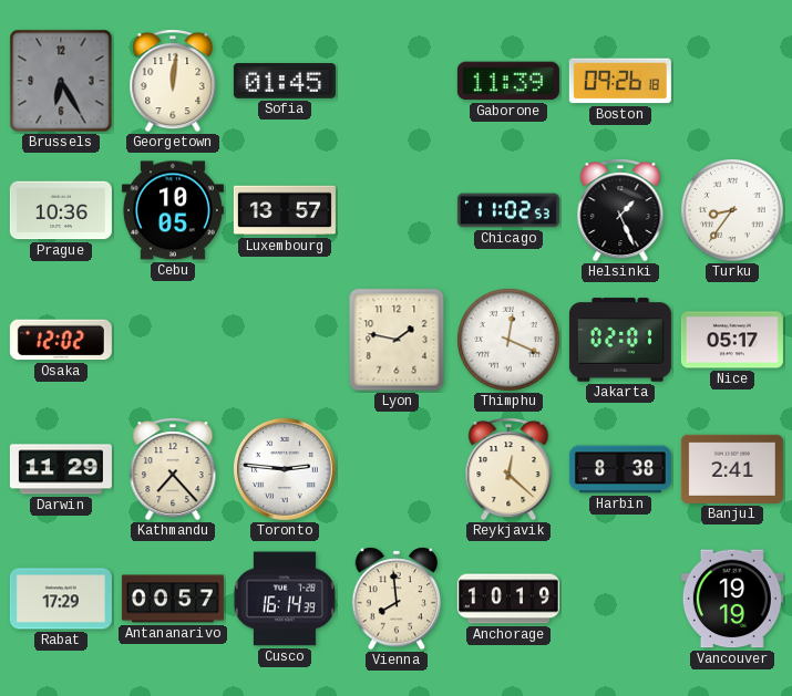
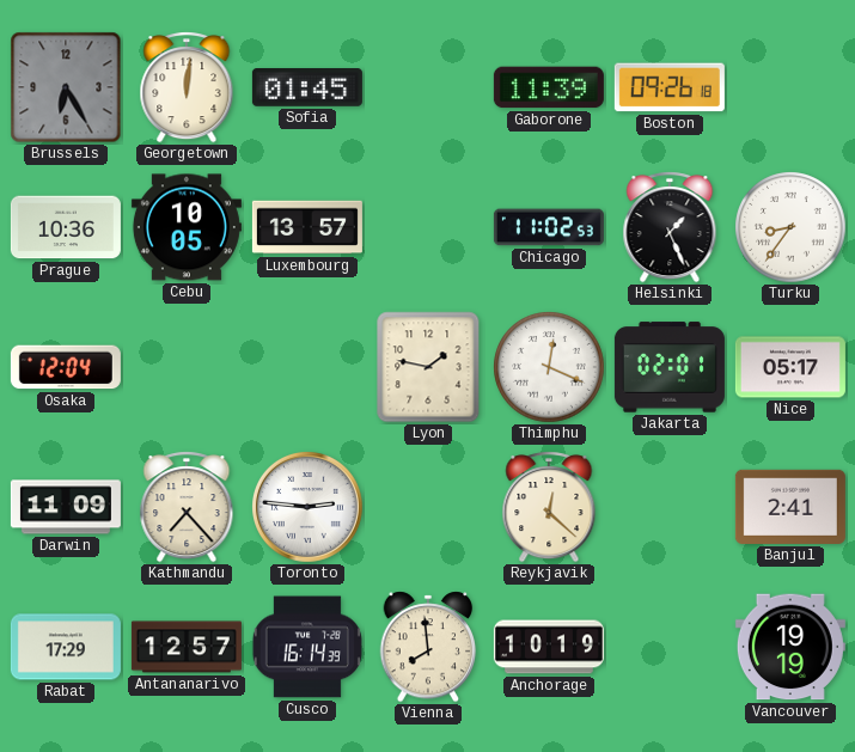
Osaka: 12:02 -> 12:04 (66, 367)
Darwin: 11:29 -> 11:09 (66, 507)
Harbin: 8:38 -> none (620, 469)
Antananarivo: 00:57 -> 12:57 (187, 647)
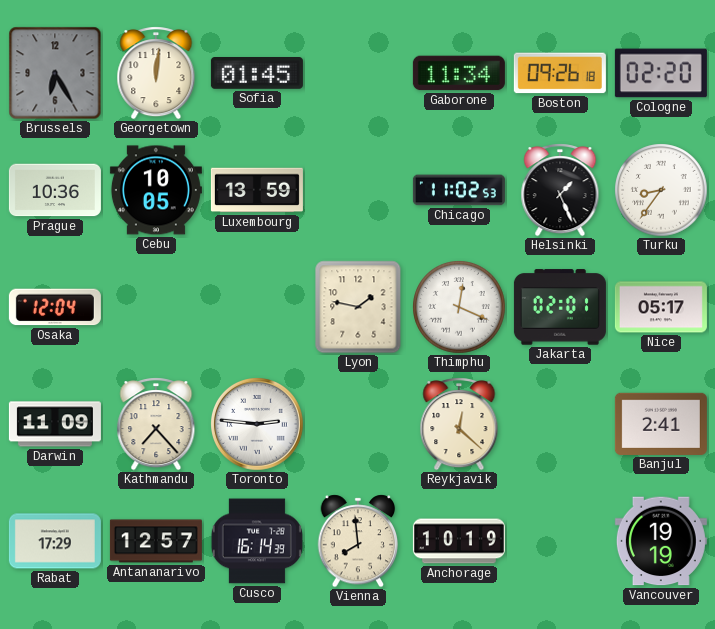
Gaborone: 11:39 -> 11:34 (459, 73)
Cologne: none -> 02:20 (661, 73)
Luxembourg: 13:57 -> 13:59 (257, 190)
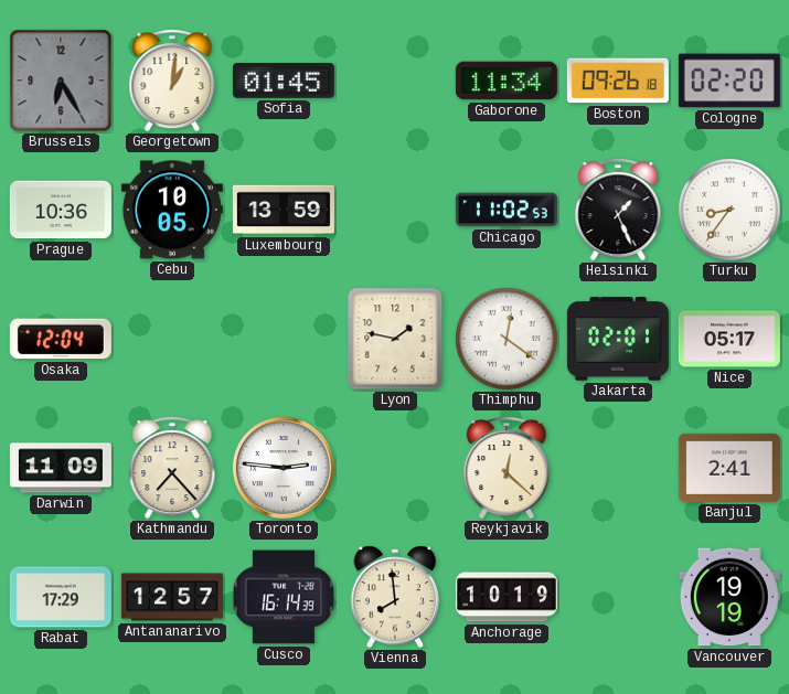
Georgetown: 12:01 -> 1:01 (172, 81)
Thimphu: 12:19 -> 12:21 (507, 339)
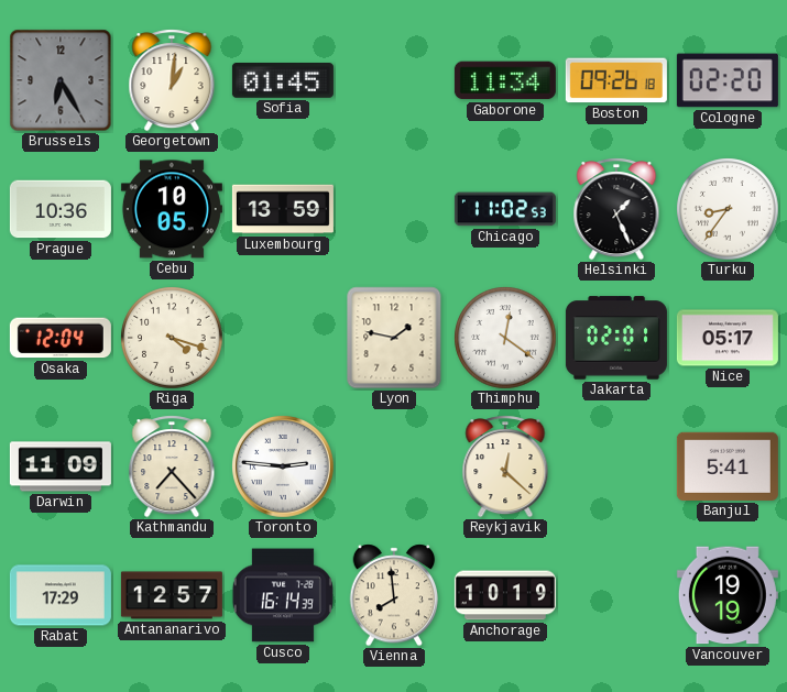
Riga: none -> 4:18 (172, 338)
Banjul: 2:41 -> 5:41 (728, 466)
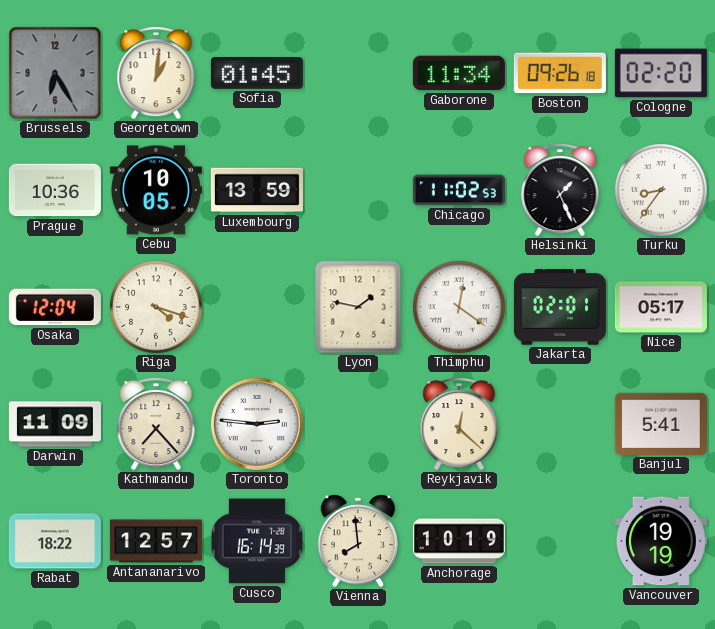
Rabat: 17:29 -> 18:22 (55, 541)
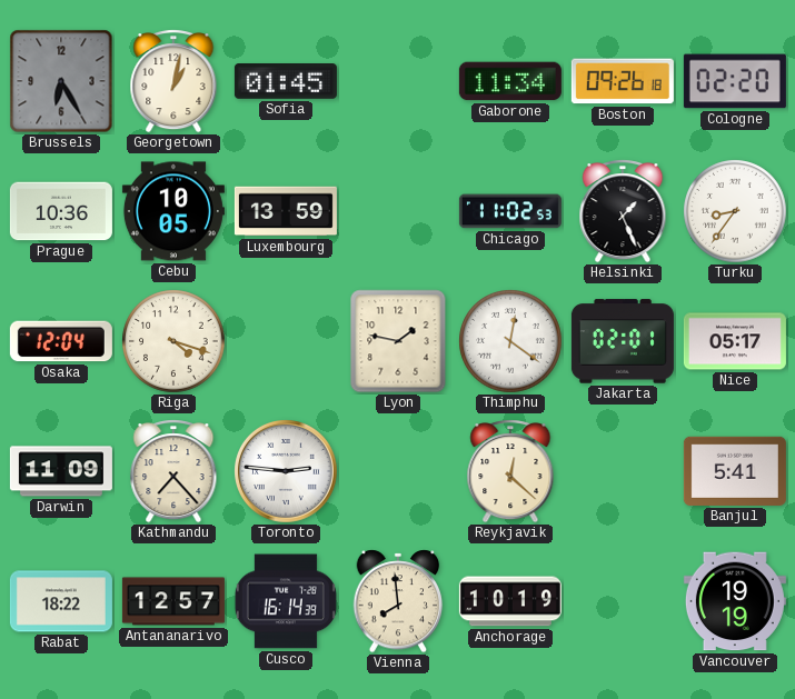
Georgetown: 1:01 -> 1:02 (173, 81)
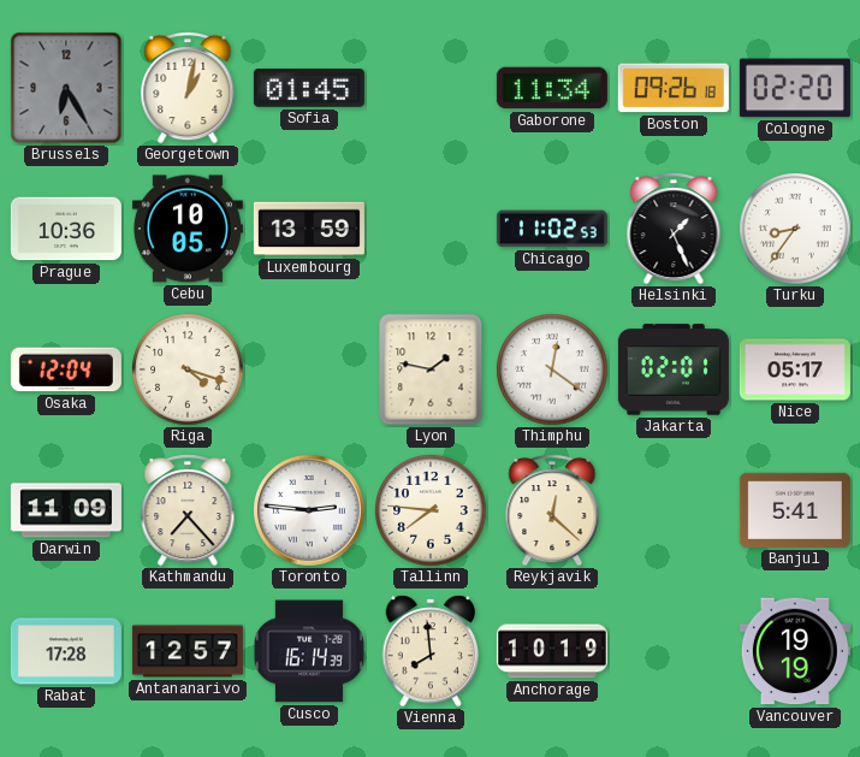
Tallinn: none -> 7:46 (431, 510)
Rabat: 18:22 -> 17:28 (66, 651)
